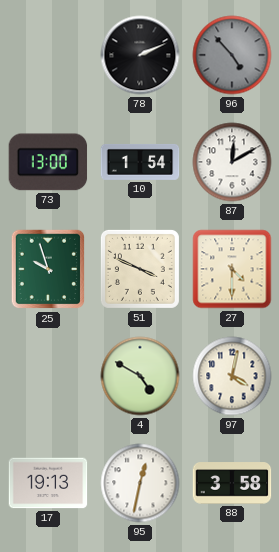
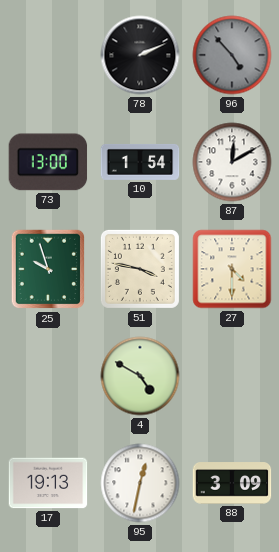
51: 3:49 -> 3:47 (140, 269)
97: 4:02 -> none (232, 376)
88: 3:58 -> 3:09 (232, 483)
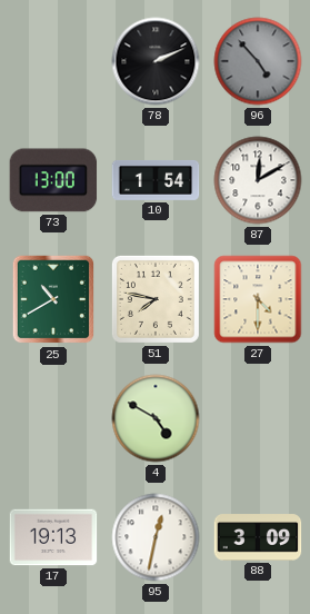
25: 9:57 -> 10:40 (53, 299)
51: 3:47 -> 7:47 (156, 299)
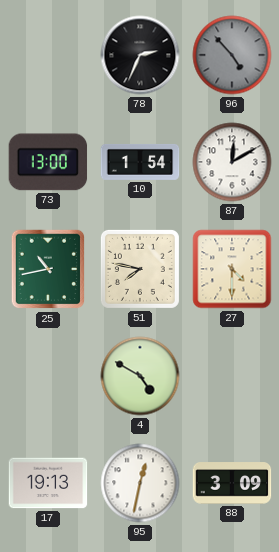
78: 2:11 -> 2:34 (140, 55)
25: 10:40 -> 10:43 (48, 269)
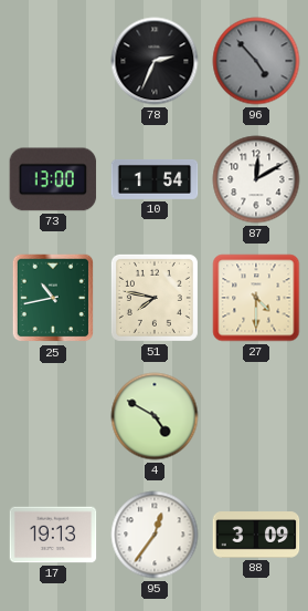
95: 12:32 -> 12:36 (155, 535)
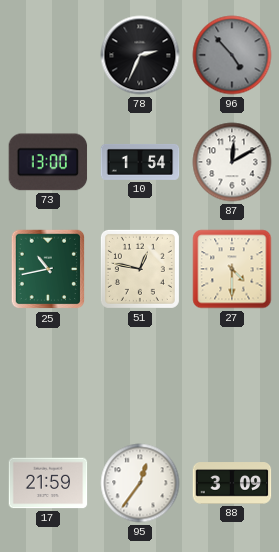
51: 7:47 -> 12:47 (140, 269)
4: 4:50 -> none (155, 416)
17: 19:13 -> 21:59 (48, 483)
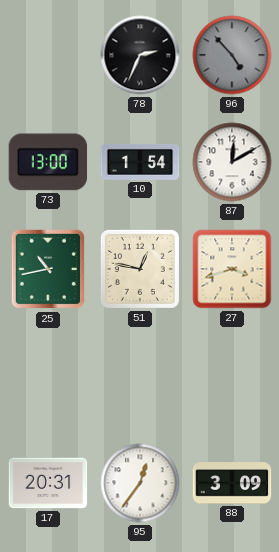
27: 4:30 -> 3:42 (232, 269)
17: 21:59 -> 20:31 (48, 483)
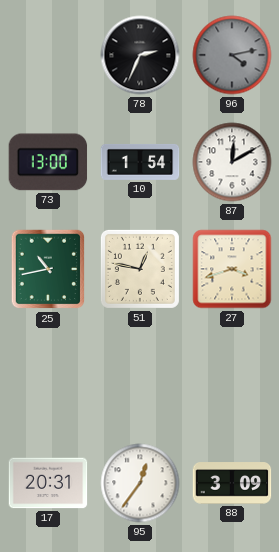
96: 4:53 -> 4:13 (232, 55)
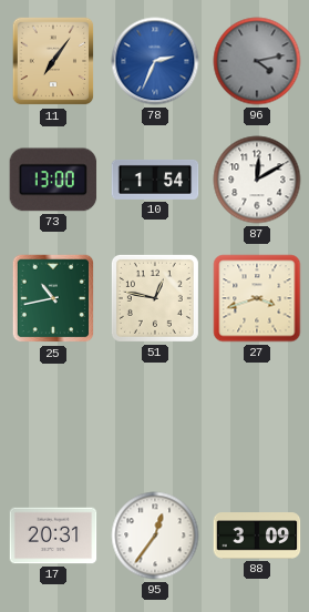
11: none -> 7:06 (53, 61)
78 dial: black -> blue (155, 61)
